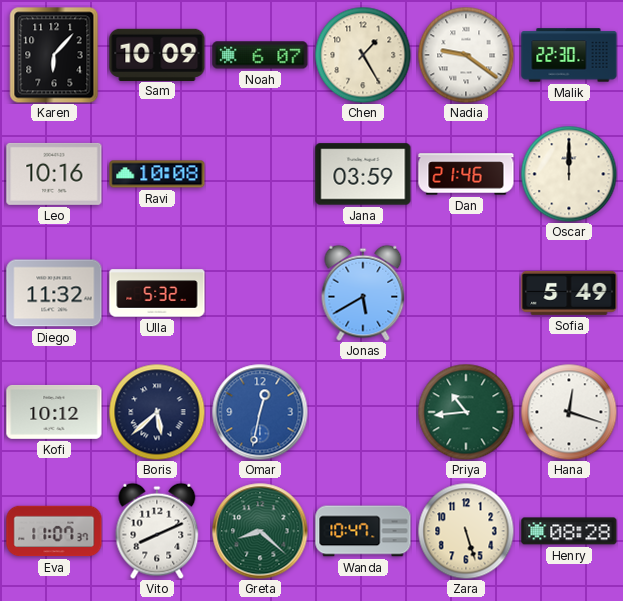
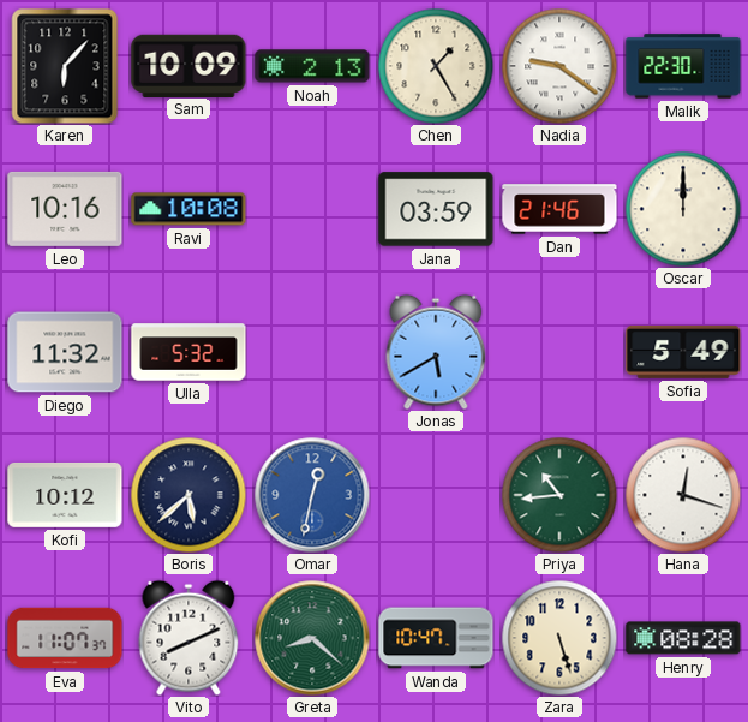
Noah: 6:07 -> 2:13 (312, 66)
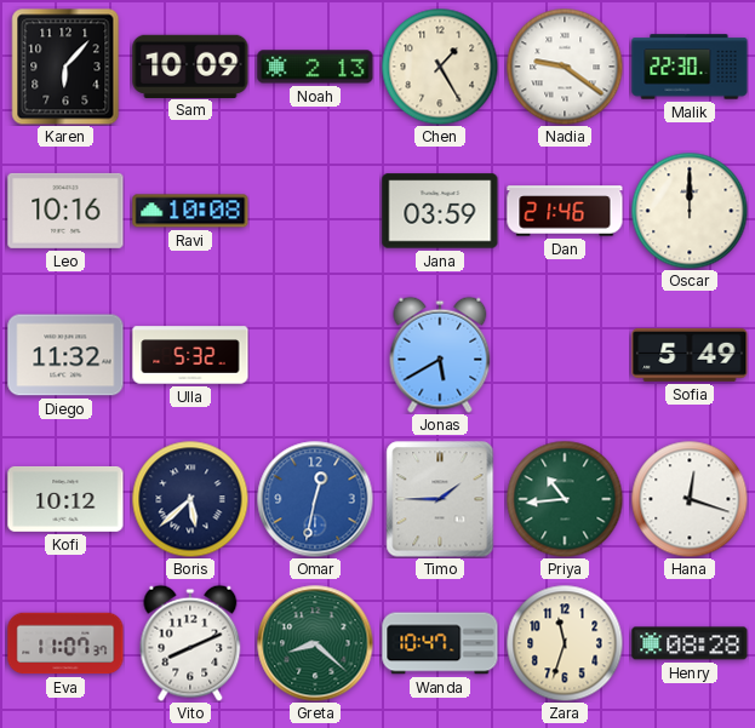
Timo: none -> 1:45 (440, 499)
Zara: 5:27 -> 11:33 (565, 643)
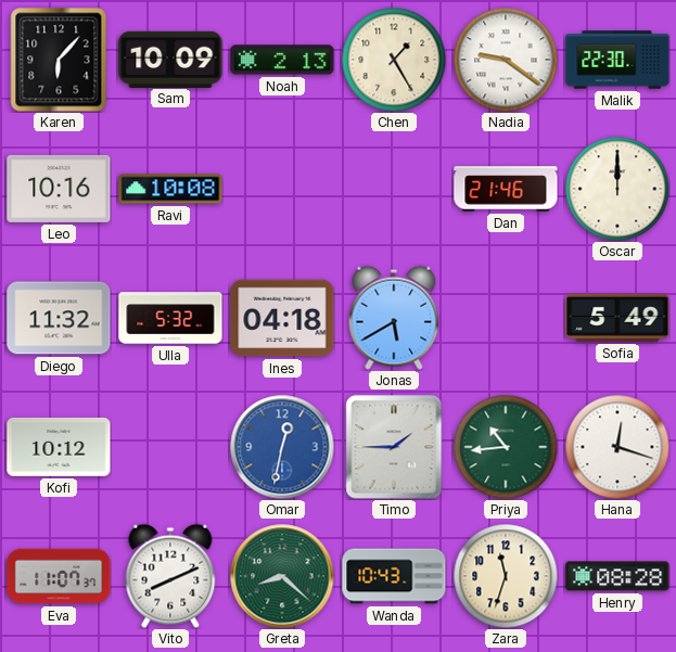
Jana: 03:59 -> none (440, 211)
Ines: none -> 04:18 (282, 318)
Boris: 5:38 -> none (190, 499)
Wanda: 10:47 -> 10:43 (394, 576)
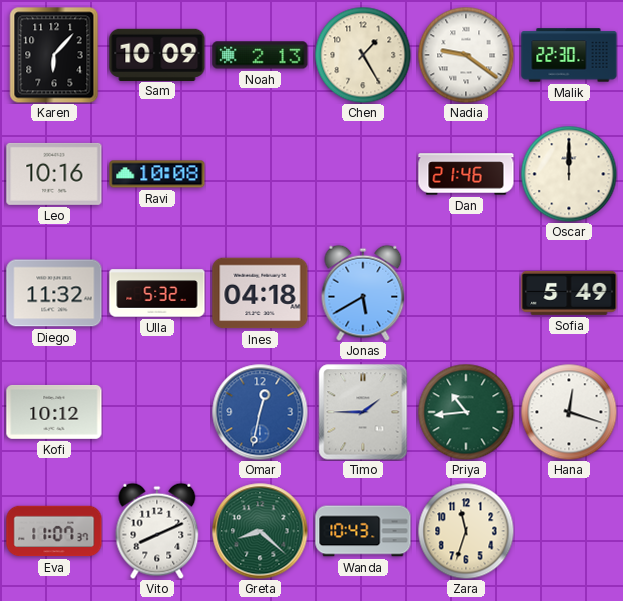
Henry: 08:28 -> none (617, 576)
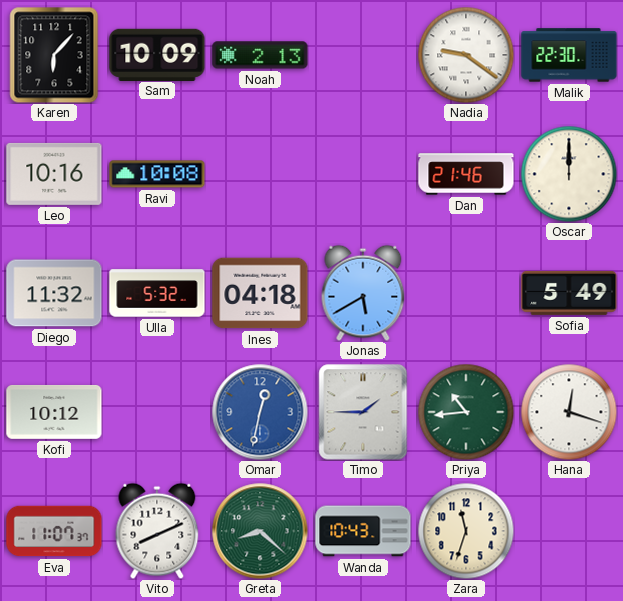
Chen: 1:25 -> none (363, 55)
